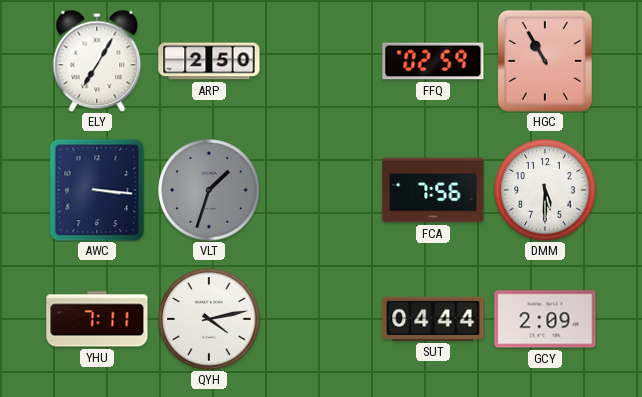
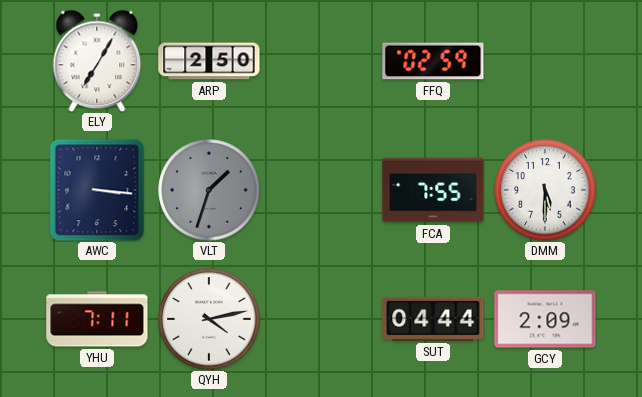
HGC: 10:55 -> none (545, 61)
FCA: 7:56 -> 7:55 (433, 190)
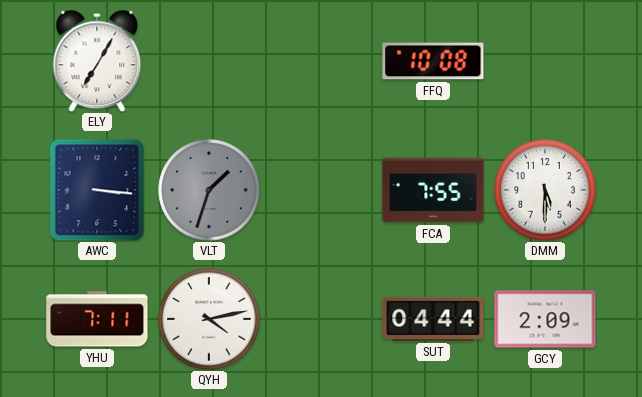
ARP: 2:50 -> none (209, 61)
FFQ: 02:59 -> 10:08 (433, 61)
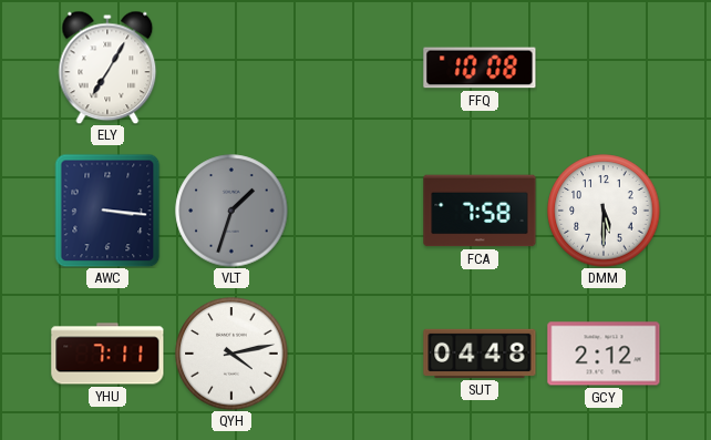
FCA: 7:55 -> 7:58 (480, 211)
SUT: 04:44 -> 04:48 (480, 354)
GCY: 2:09 -> 2:12 (604, 354)
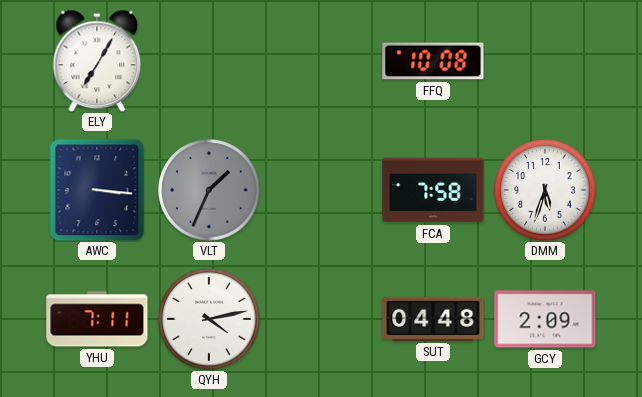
VLT: 1:33 -> 1:34 (209, 190)
DMM: 5:30 -> 5:33 (545, 190)
GCY: 2:12 -> 2:09 (545, 319)
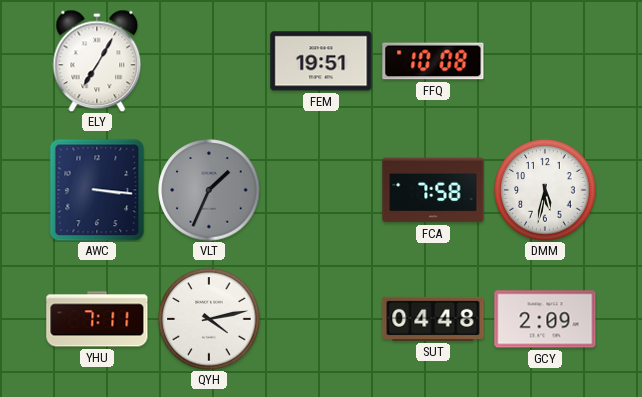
FEM: none -> 19:51 (321, 61)
DMM: 5:33 -> 5:32 (545, 190)
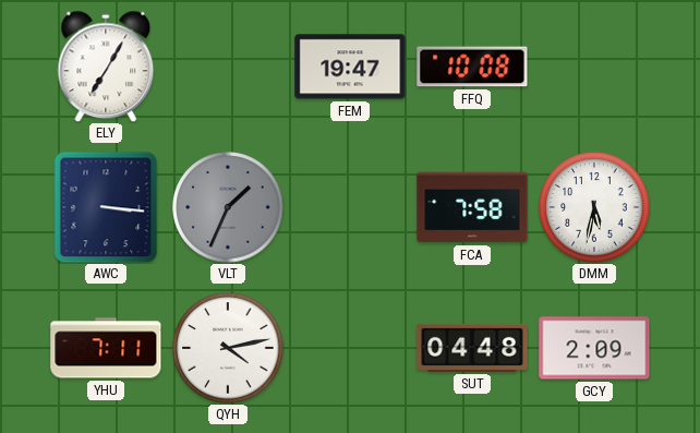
FEM: 19:51 -> 19:47 (350, 67)
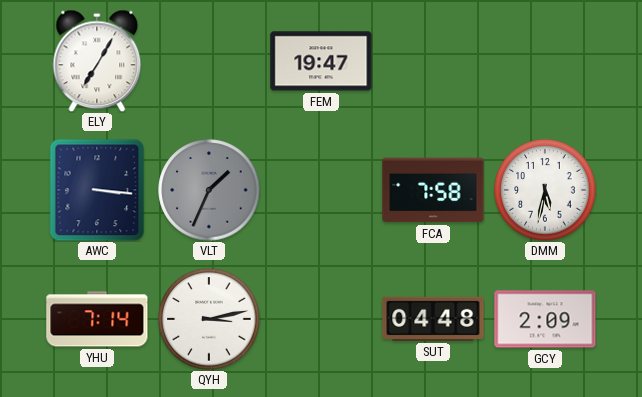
FFQ: 10:08 -> none (472, 67)
YHU: 7:11 -> 7:14 (97, 319)
QYH: 4:13 -> 3:13 (209, 319)
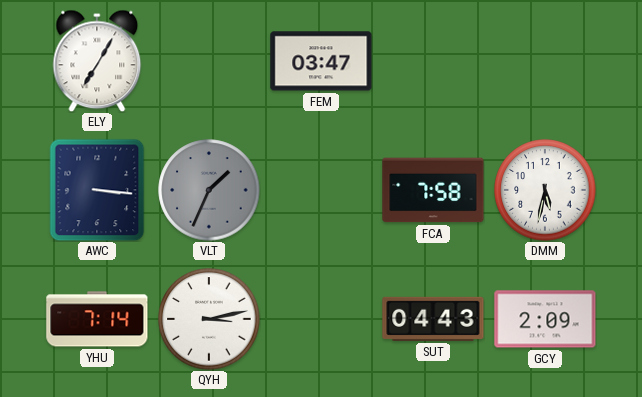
FEM: 19:47 -> 03:47 (321, 61)
SUT: 04:48 -> 04:43 (433, 319)
